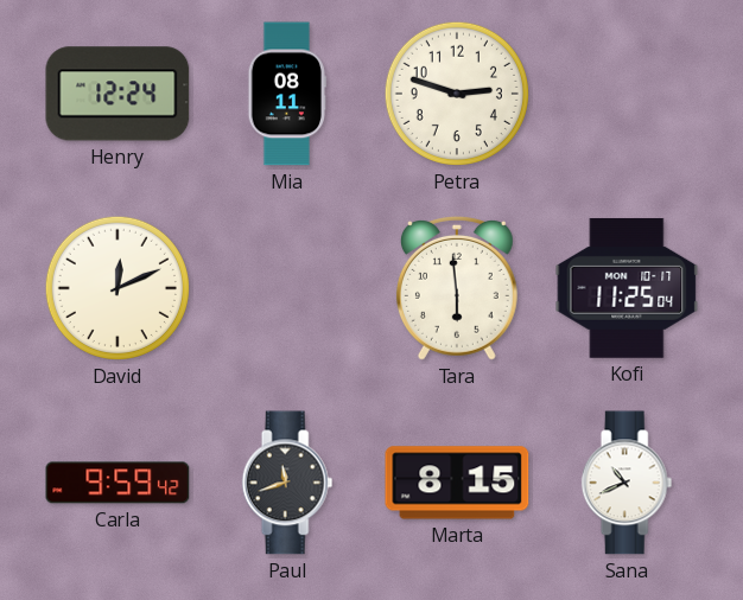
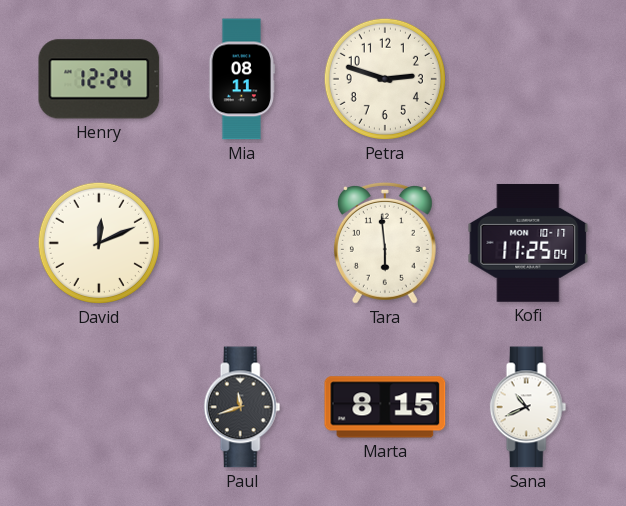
Carla: 9:59 -> none (118, 483)
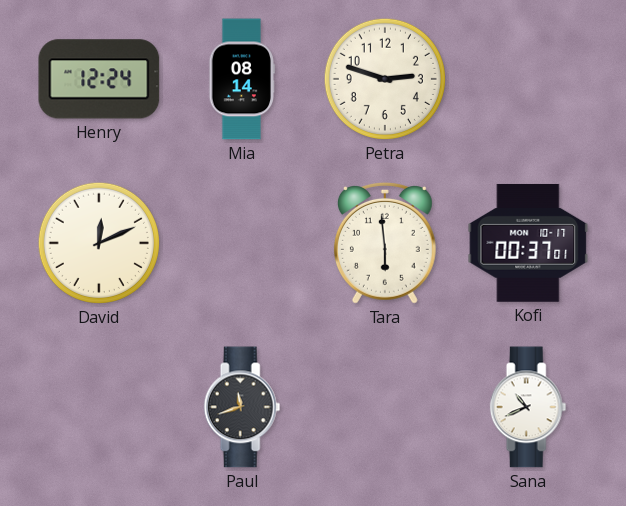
Mia: 08:11 -> 08:14 (241, 79)
Kofi: 11:25 -> 00:37 (528, 243)
Marta: 8:15 -> none (385, 407)
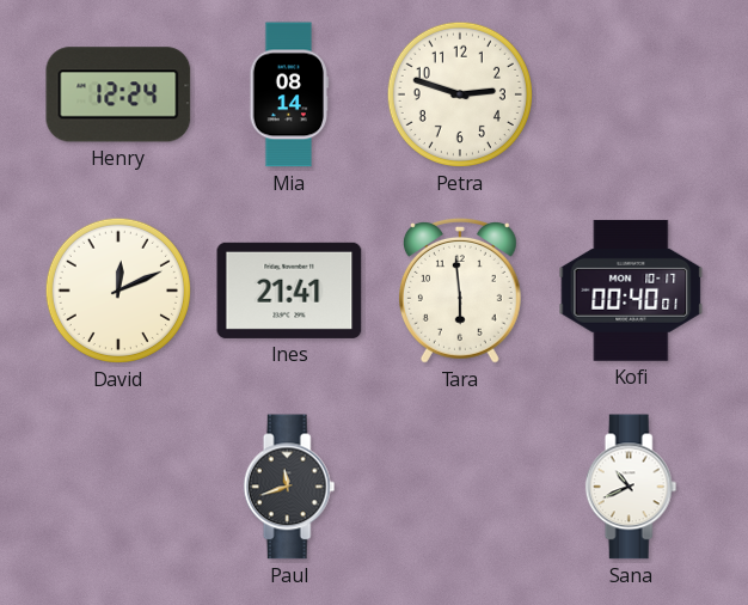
Ines: none -> 21:41 (289, 291)
Kofi: 00:37 -> 00:40 (631, 291)
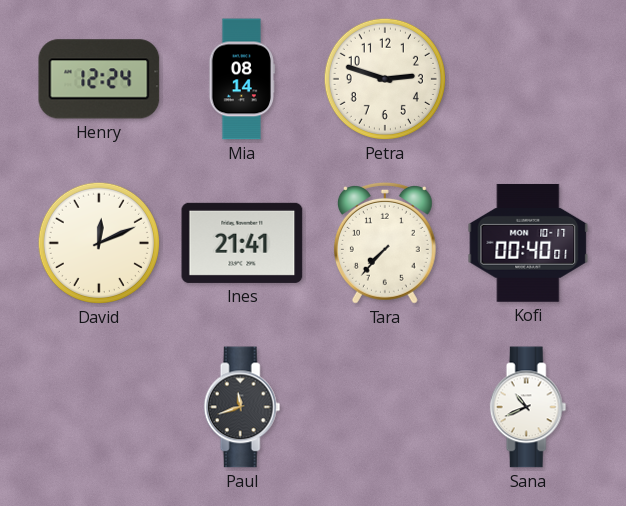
Tara: 5:59 -> 7:37 (385, 243)
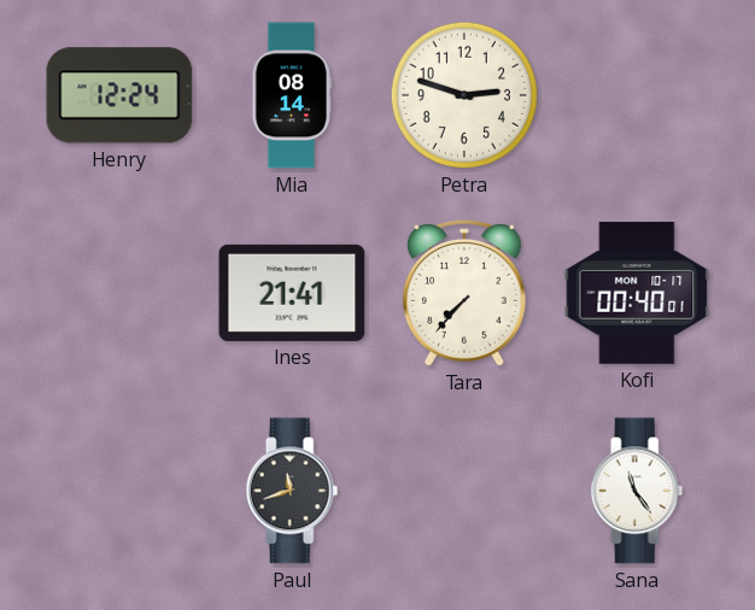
David: 12:11 -> none (99, 243)
Sana: 10:41 -> 11:24 (637, 491)
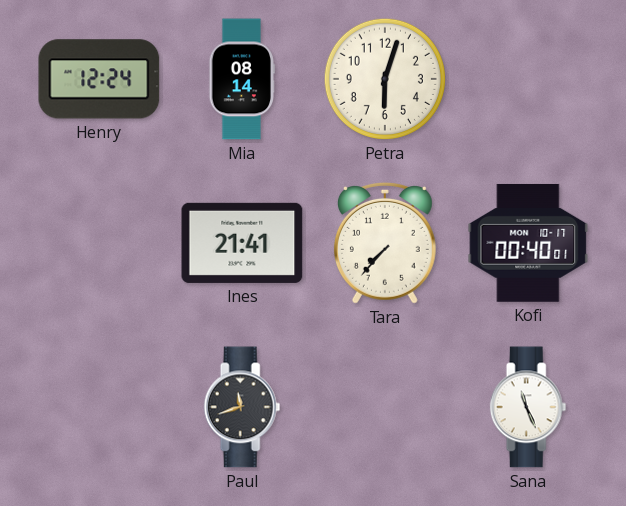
Petra: 2:48 -> 6:03 (385, 79)
Sana: 11:24 -> 11:26 (528, 407)
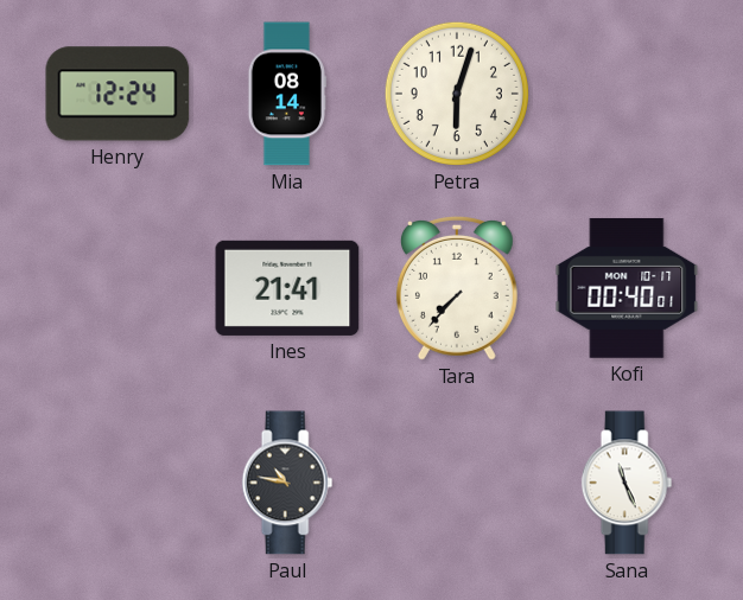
Paul: 11:42 -> 10:47 (287, 483)
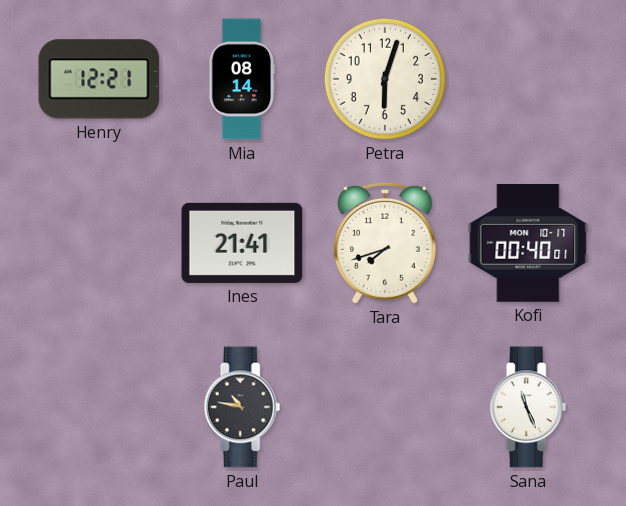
Henry: 12:24 -> 12:21 (99, 79)
Tara: 7:37 -> 7:42 (385, 243)
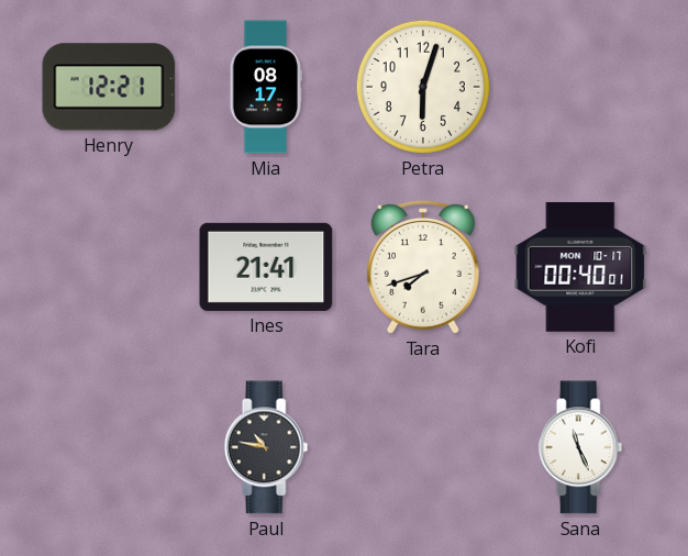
Mia: 08:14 -> 08:17 (265, 87)
